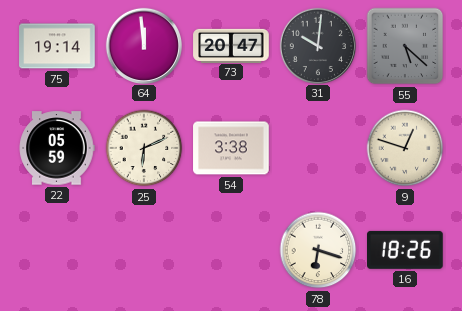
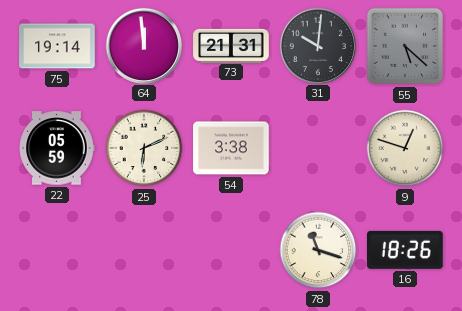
73: 20:47 -> 21:31 (231, 45)
78: 6:18 -> 11:18 (318, 250)
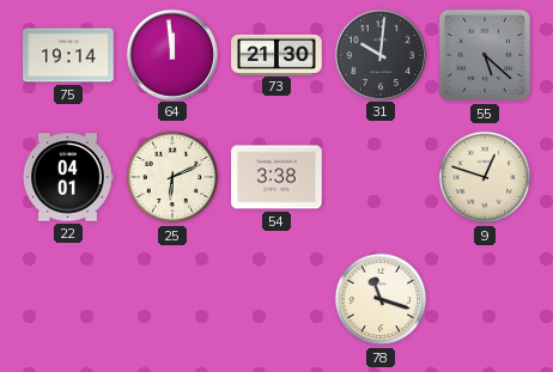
73: 21:31 -> 21:30 (276, 54)
22: 05:59 -> 04:01 (68, 177)
16: 18:26 -> none (406, 250)
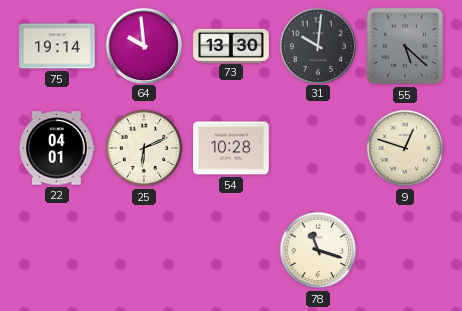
64: 11:59 -> 9:59 (143, 45)
73: 21:30 -> 13:30 (231, 45)
54: 3:38 -> 10:28 (231, 148)
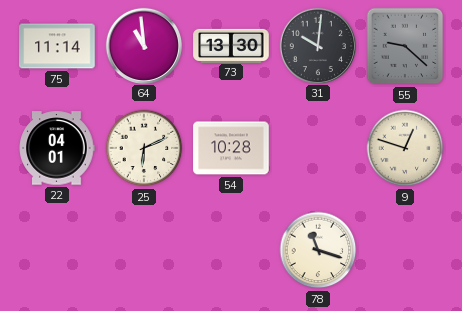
75: 19:14 -> 11:14 (57, 46)
64: 9:59 -> 10:59 (143, 45)
55: 5:22 -> 9:22 (405, 46)
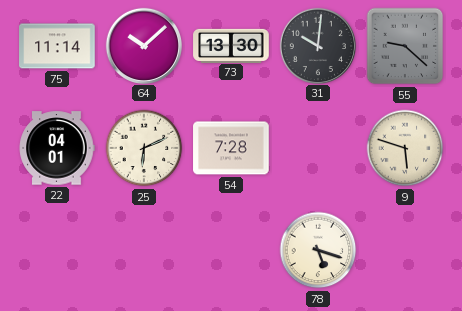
64: 10:59 -> 10:08 (143, 45)
54: 10:28 -> 7:28 (231, 148)
9: 12:48 -> 5:48 (405, 148)
78: 11:18 -> 5:18 (318, 250)
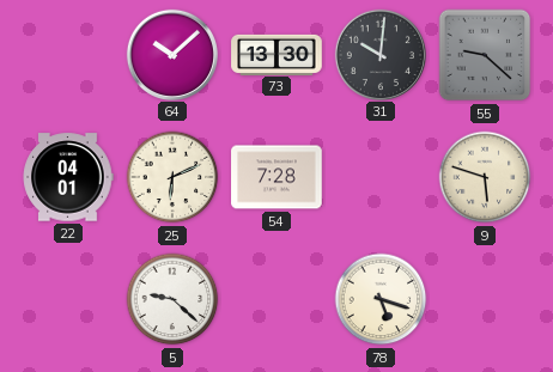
75: 11:14 -> none (57, 46)
5: none -> 9:22 (172, 299)
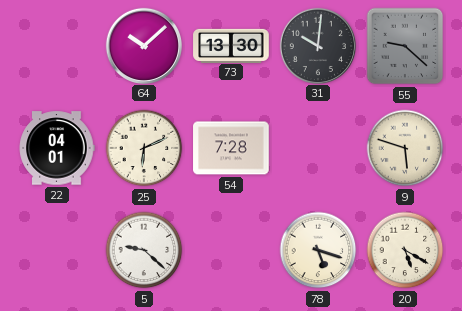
20: none -> 5:20 (405, 250)
